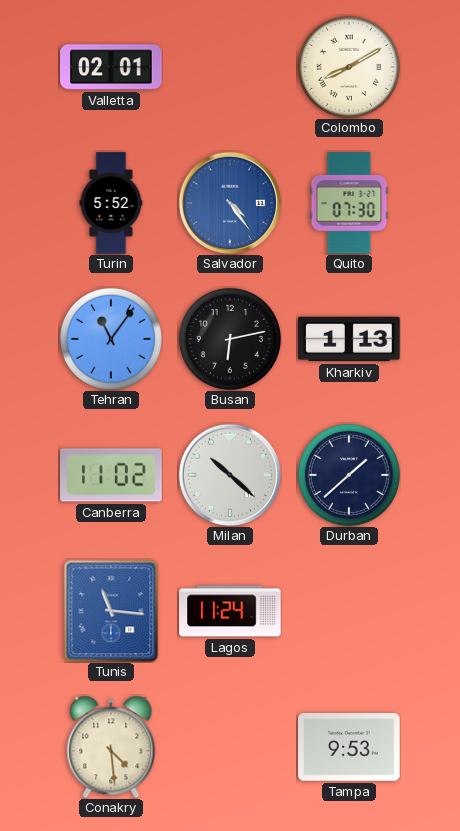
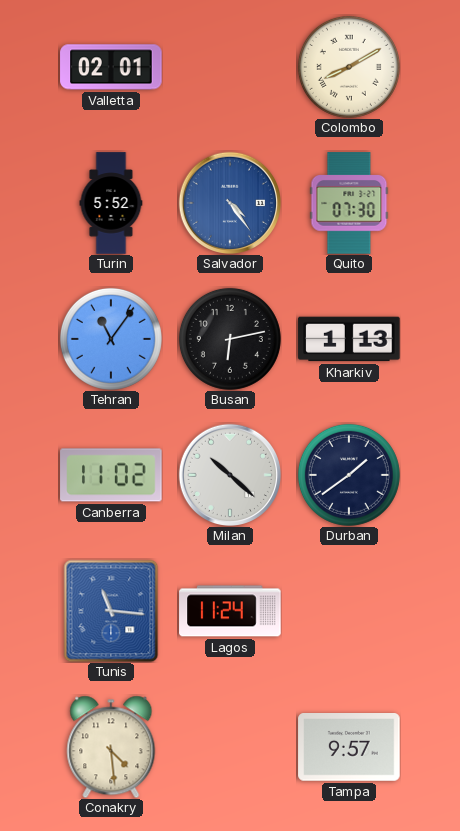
Durban: 1:38 -> 1:39 (349, 475)
Tampa: 9:53 -> 9:57 (349, 748)
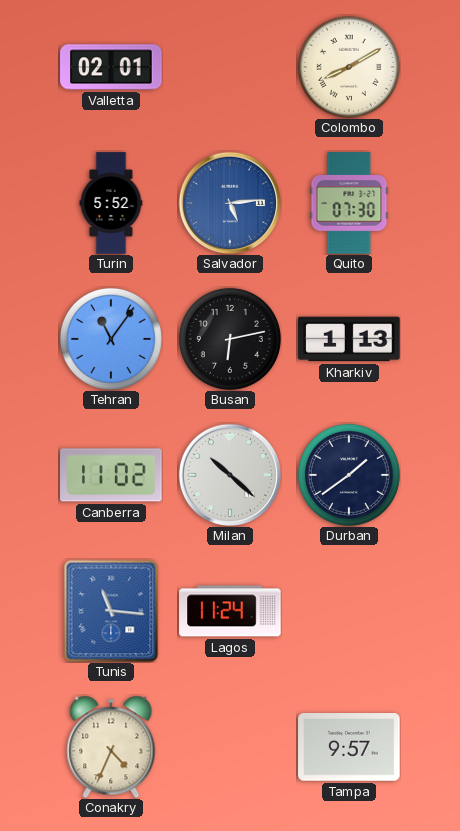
Salvador: 4:24 -> 5:14 (229, 202)
Conakry: 4:29 -> 4:34 (111, 747)
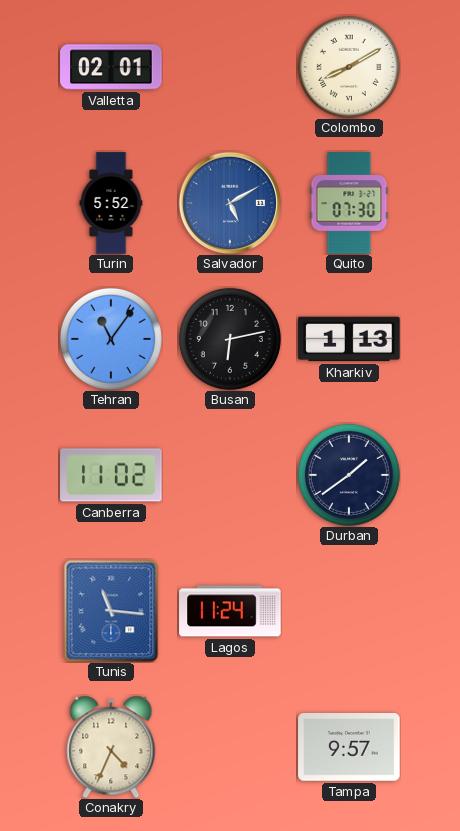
Salvador: 5:14 -> 5:10 (229, 202)
Milan: 10:22 -> none (229, 474)
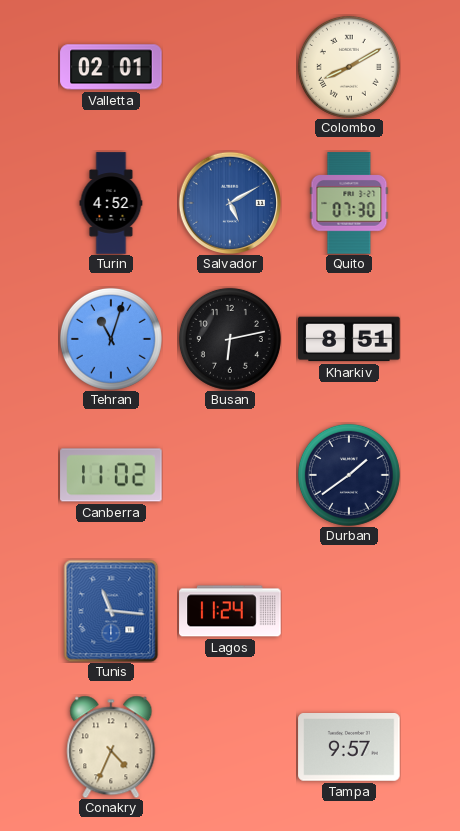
Turin: 5:52 -> 4:52 (111, 203)
Tehran: 11:06 -> 11:03 (111, 339)
Kharkiv: 1:13 -> 8:51 (349, 339)
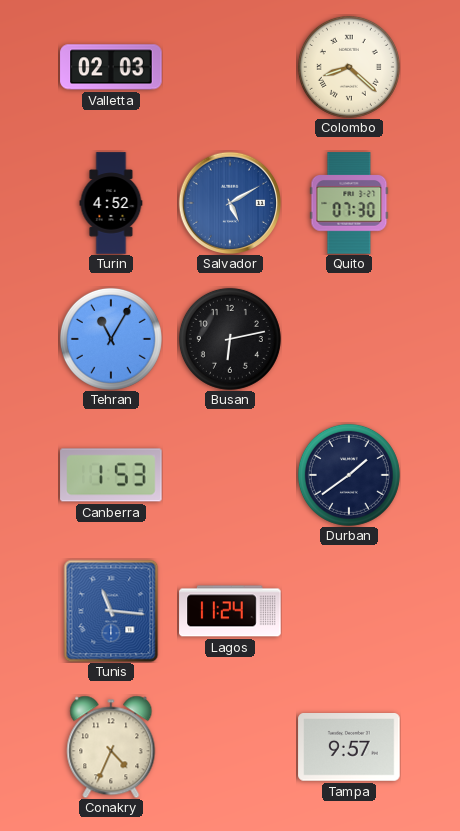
Valletta: 02:01 -> 02:03 (111, 67)
Colombo: 8:10 -> 8:22 (349, 67)
Tehran: 11:03 -> 11:05 (111, 339)
Kharkiv: 8:51 -> none (349, 339)
Canberra: 11:02 -> 1:53 (111, 475)
